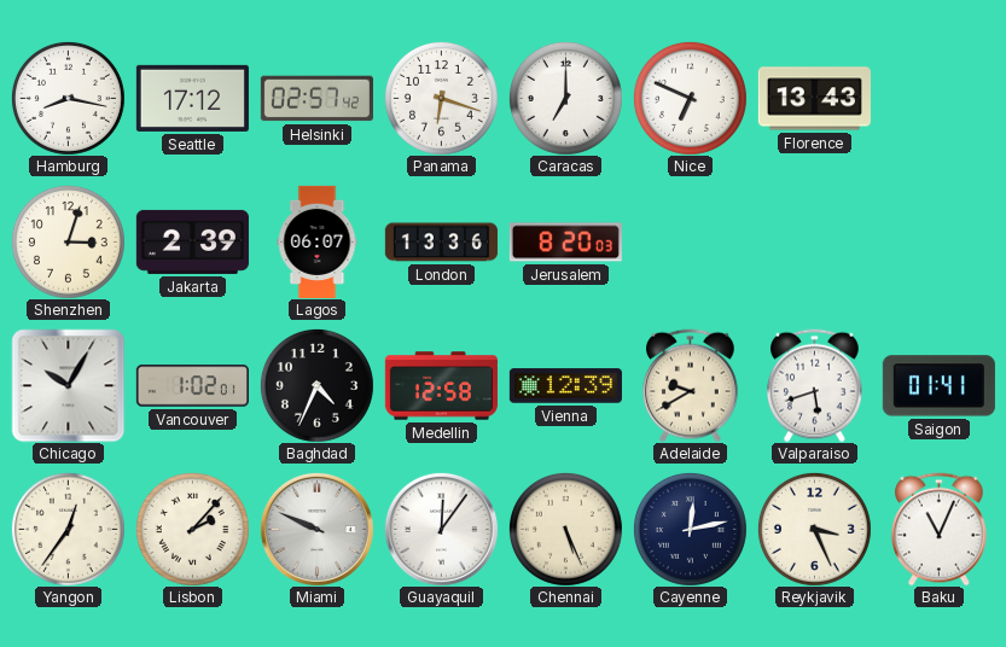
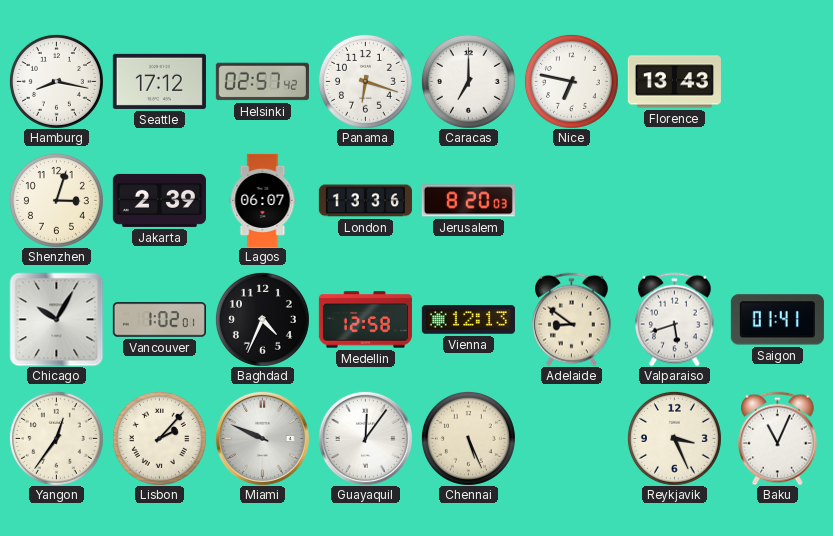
Nice: 6:49 -> 6:47 (571, 81)
Vienna: 12:39 -> 12:13 (468, 320)
Adelaide: 9:40 -> 8:51 (572, 319)
Cayenne: 12:13 -> none (690, 529)
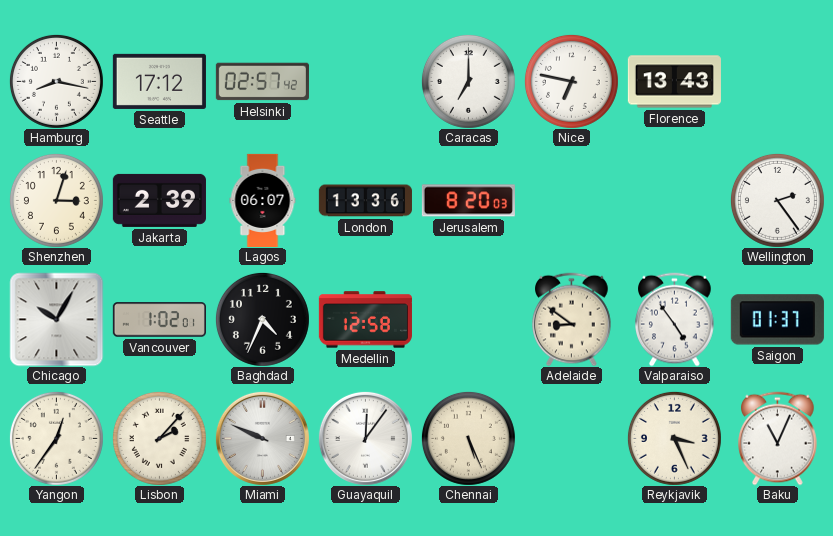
Panama: 6:18 -> none (365, 81)
Wellington: none -> 2:24 (777, 200)
Vienna: 12:13 -> none (468, 320)
Valparaiso: 5:42 -> 4:54 (675, 319)
Saigon: 01:41 -> 01:37 (777, 320)
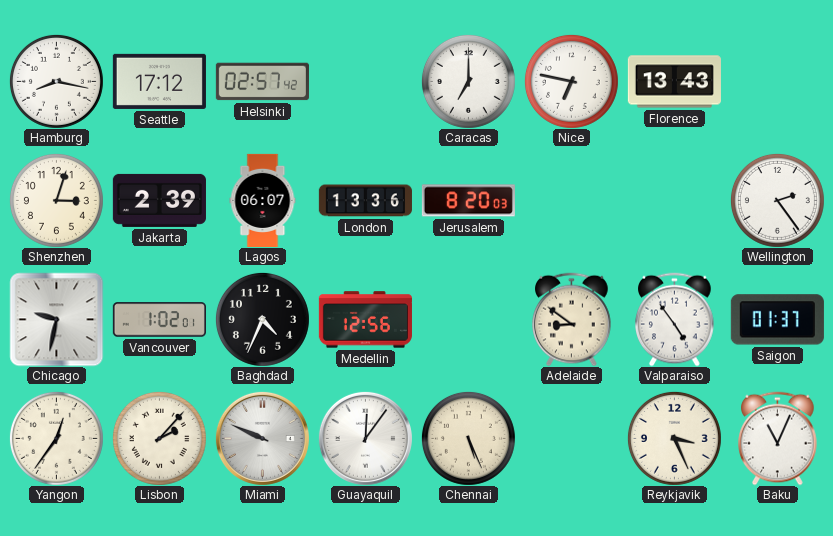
Chicago: 10:05 -> 9:32 (56, 319)
Medellin: 12:58 -> 12:56 (365, 320)
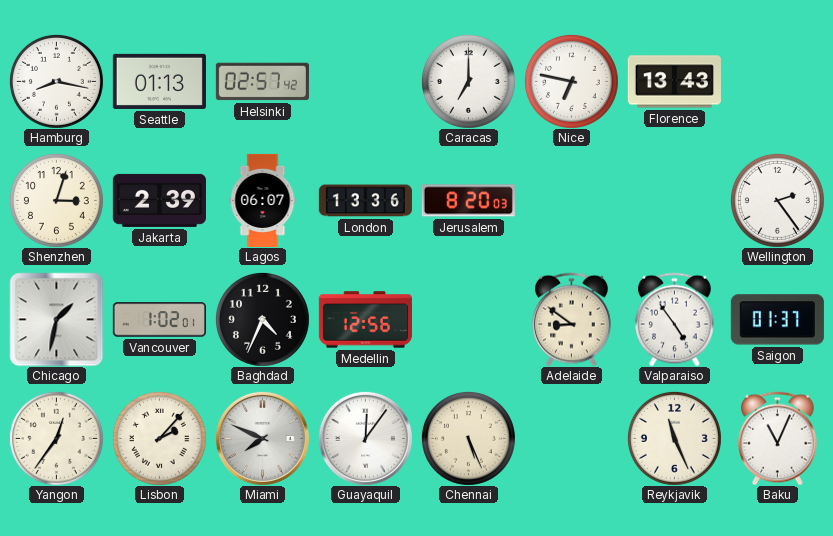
Seattle: 17:12 -> 01:13 (159, 81)
Chicago: 9:32 -> 1:32 (56, 319)
Miami: 9:49 -> 7:49 (262, 438)
Reykjavik: 3:26 -> 11:26 (674, 438)
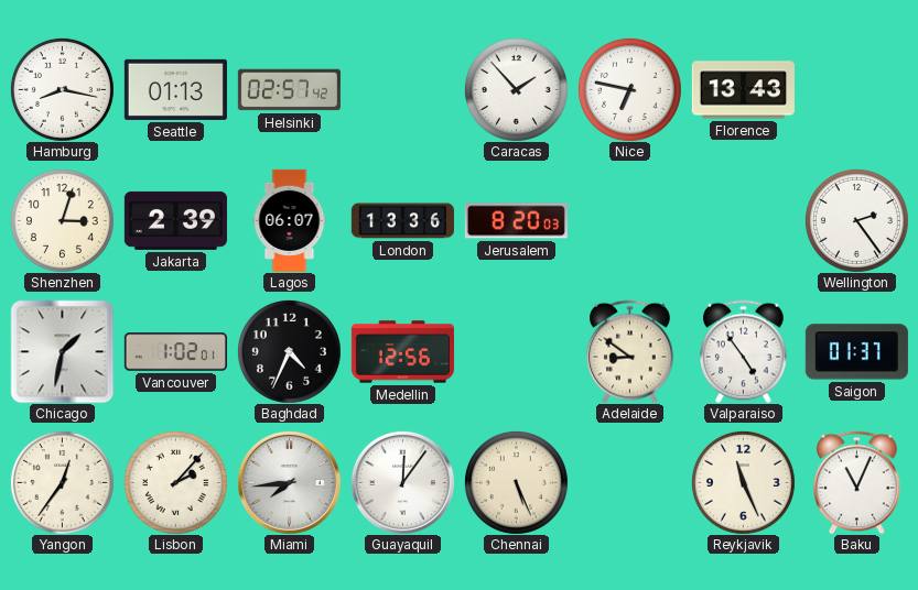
Caracas: 7:00 -> 1:53 (516, 89)
Miami: 7:49 -> 7:44 (289, 482)
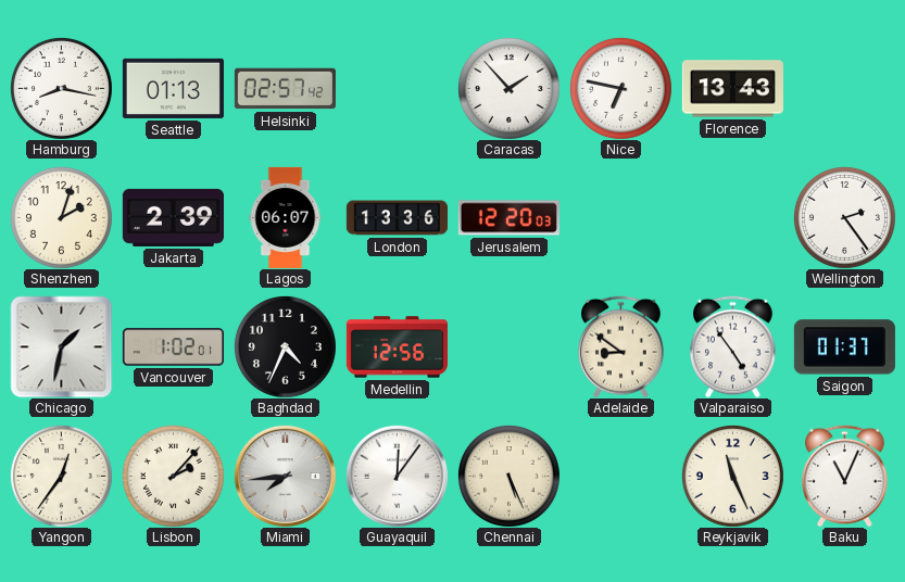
Shenzhen: 3:03 -> 2:03 (61, 217)
Jerusalem: 8:20 -> 12:20 (508, 218)
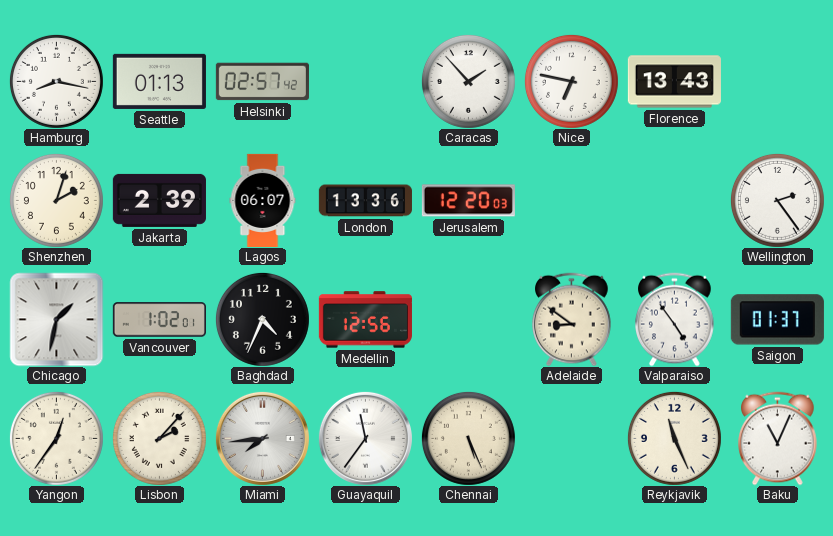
Guayaquil: 12:06 -> 11:36 (365, 438)
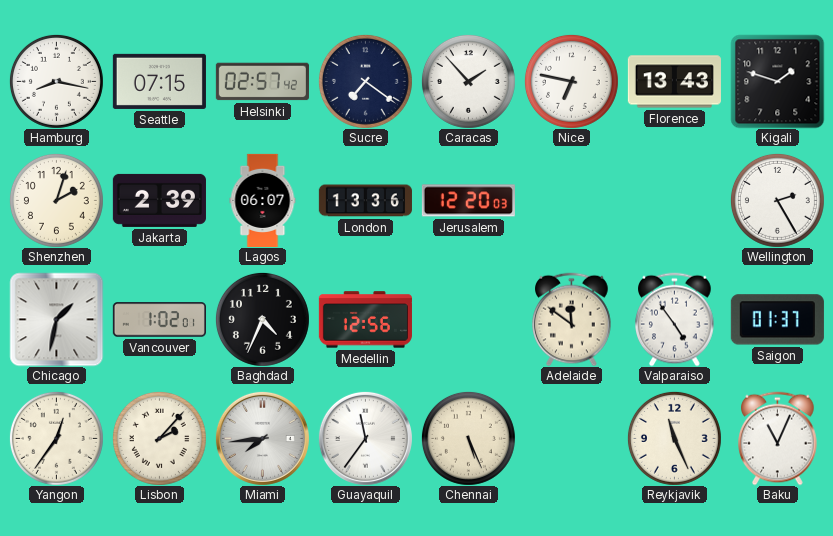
Seattle: 01:13 -> 07:15 (159, 81)
Sucre: none -> 7:21 (365, 81)
Kigali: none -> 1:48 (777, 81)
Wellington: 2:24 -> 2:25 (777, 200)
Adelaide: 8:51 -> 11:51 (572, 319)
